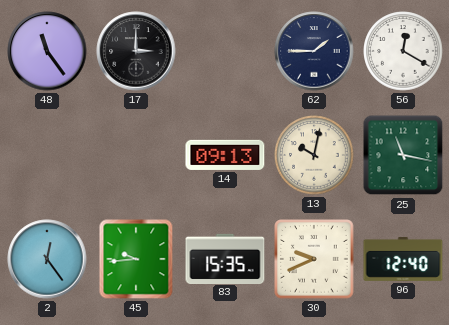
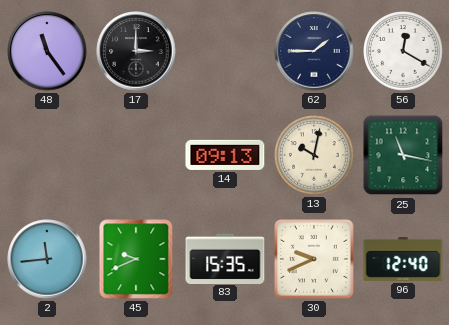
2: 12:24 -> 11:44 (47, 259)
45: 9:44 -> 9:41 (136, 259)
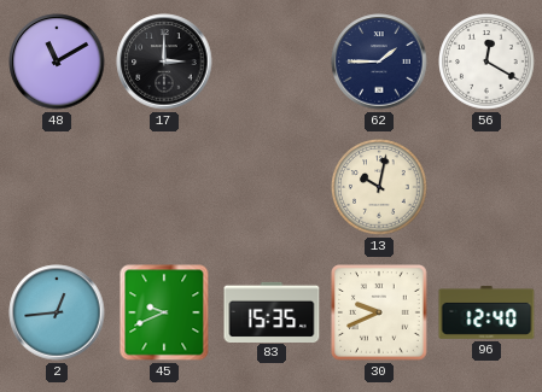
48: 11:24 -> 11:10 (57, 62)
14: 09:13 -> none (225, 155)
25: 11:17 -> none (403, 155)
2: 11:44 -> 12:44 (57, 312)
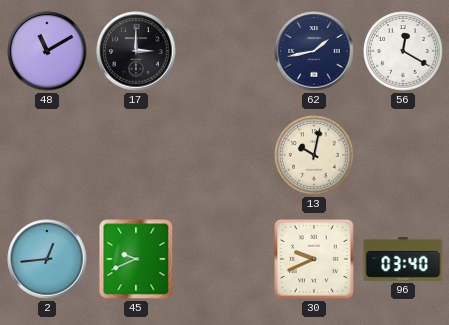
62: 1:45 -> 1:43 (314, 51)
83: 15:35 -> none (272, 311)
96: 12:40 -> 03:40 (403, 259)
